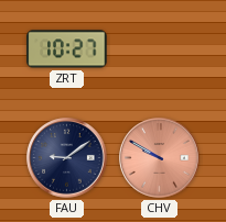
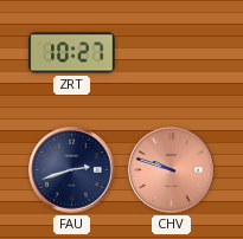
FAU: 9:09 -> 2:42 (72, 170)
CHV: 9:50 -> 9:48 (172, 170)
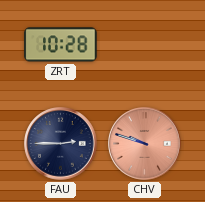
ZRT: 10:27 -> 10:28 (61, 45)
FAU: 2:42 -> 2:45 (61, 144)
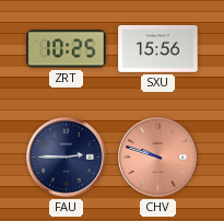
ZRT: 10:28 -> 10:25 (67, 49)
SXU: none -> 15:56 (158, 49)
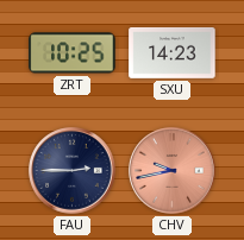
SXU: 15:56 -> 14:23 (173, 53)
CHV: 9:48 -> 9:43 (173, 171)
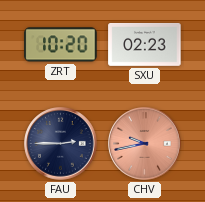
ZRT: 10:25 -> 10:20 (61, 45)
SXU: 14:23 -> 02:23 (145, 45)
